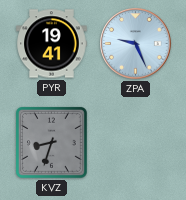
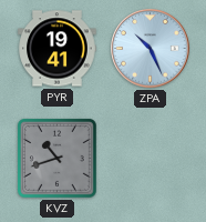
ZPA: 9:26 -> 10:26 (151, 49)
KVZ: 8:33 -> 10:42 (56, 158)
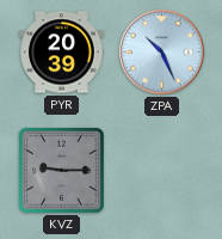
PYR: 19:41 -> 20:39 (62, 53)
KVZ: 10:42 -> 9:15 (61, 170)
